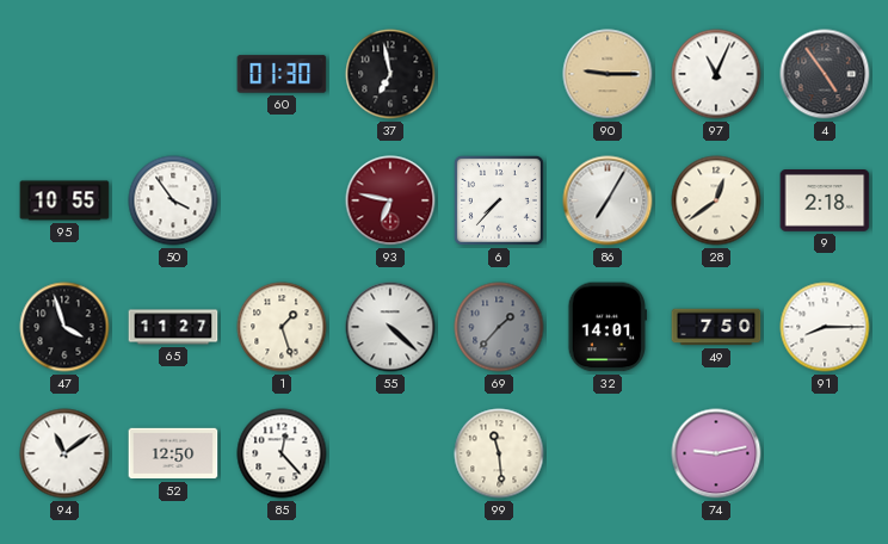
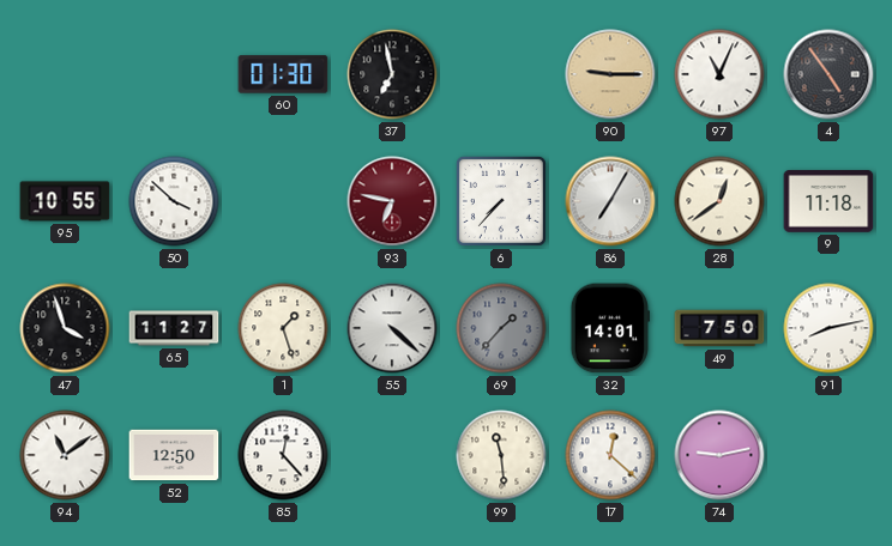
50: 3:54 -> 3:52 (174, 201)
9: 2:18 -> 11:18 (828, 202)
91: 8:15 -> 8:13 (828, 328)
17: none -> 12:22 (610, 455)
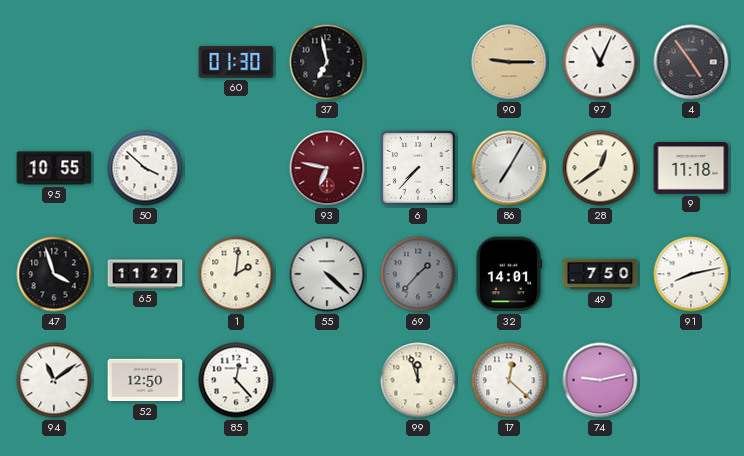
1: 1:27 -> 2:01 (236, 274)
99: 11:29 -> 11:57 (418, 380)
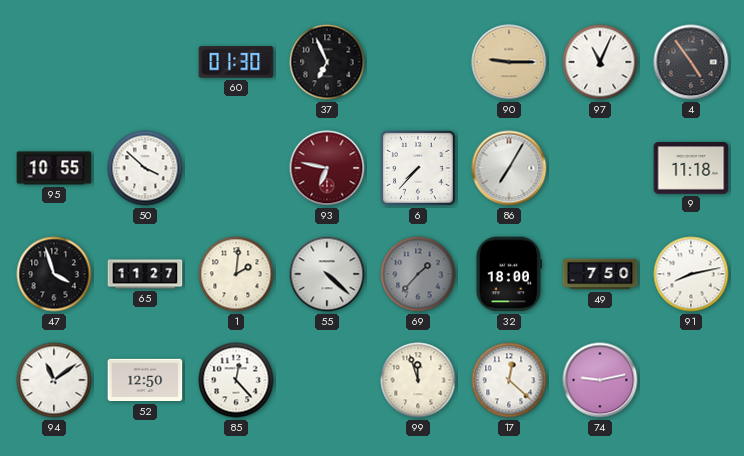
37: 6:58 -> 6:56 (327, 62)
28: 12:39 -> none (600, 168)
32: 14:01 -> 18:00 (508, 274)
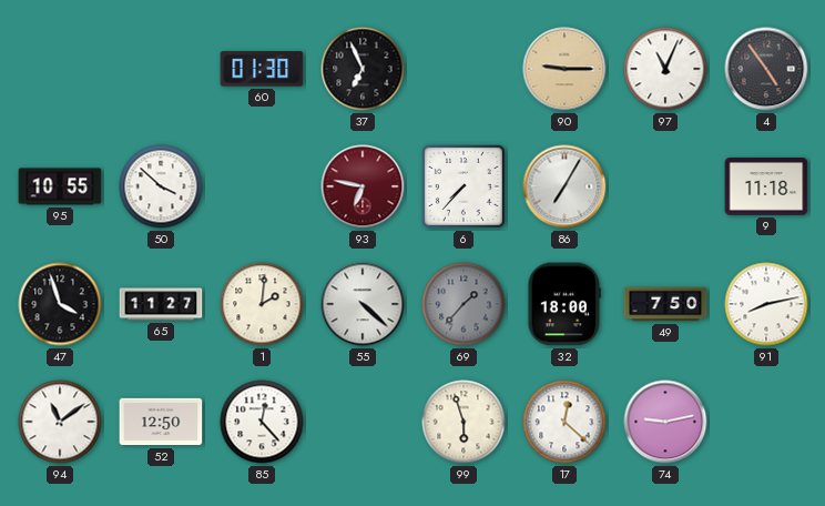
99: 11:57 -> 5:57 (464, 422)
